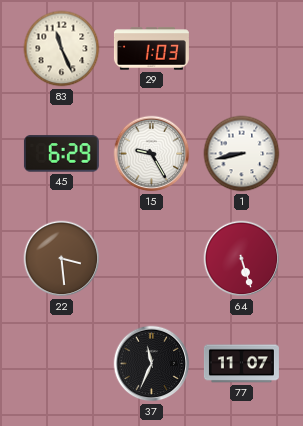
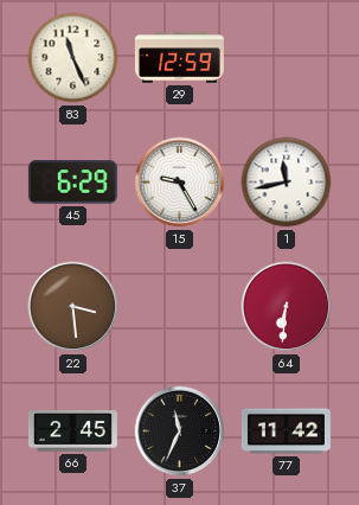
29: 1:03 -> 12:59 (179, 58)
1: 8:43 -> 11:43 (287, 183)
64: 5:27 -> 6:31 (287, 307)
66: none -> 2:45 (72, 432)
77: 11:07 -> 11:42 (286, 432)
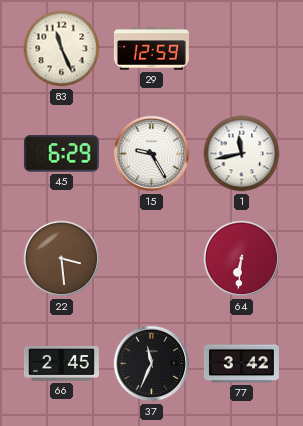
77: 11:42 -> 3:42 (241, 364)
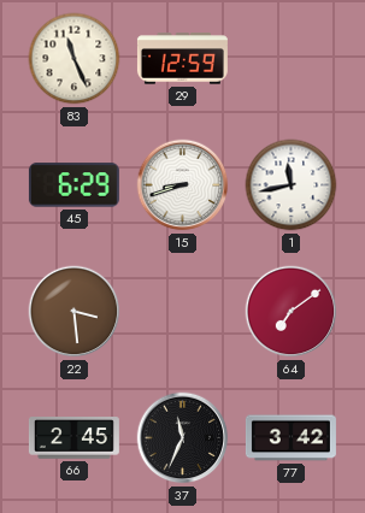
15: 9:25 -> 8:42 (183, 185)
64: 6:31 -> 7:09 (292, 312)
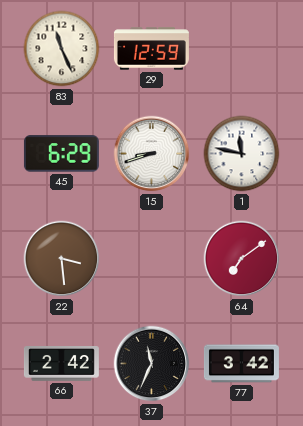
1: 11:43 -> 11:47 (242, 154)
66: 2:45 -> 2:42 (61, 364)
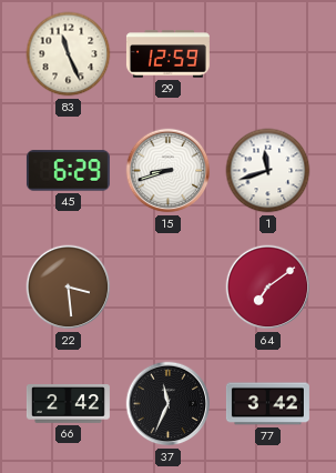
1: 11:47 -> 11:42 (268, 171)
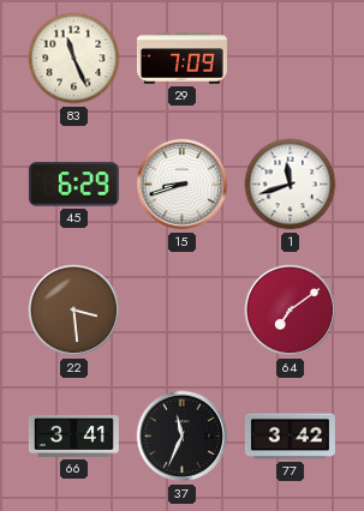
29: 12:59 -> 7:09 (181, 59)
66: 2:42 -> 3:41 (73, 437)
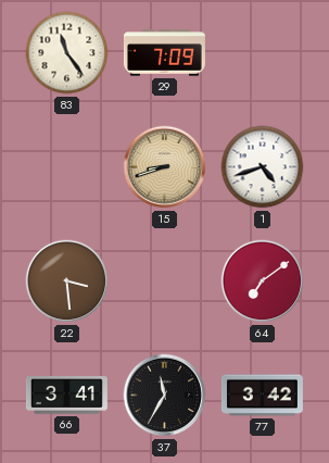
83: 11:26 -> 11:24 (67, 53)
45: 6:29 -> none (73, 185)
15 dial: white -> champagne (165, 167)
1: 11:42 -> 4:42 (263, 167)
37: 11:34 -> 11:35 (165, 396)
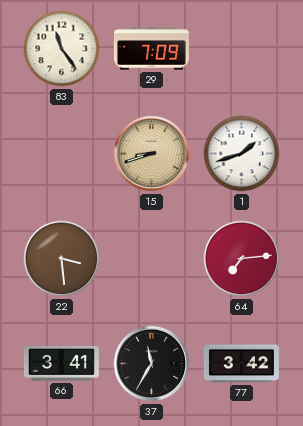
1: 4:42 -> 1:42 (242, 154)
64: 7:09 -> 7:14 (242, 259)
